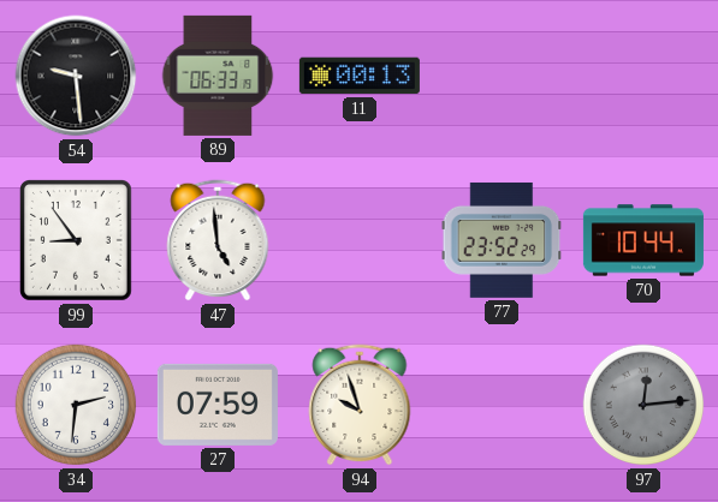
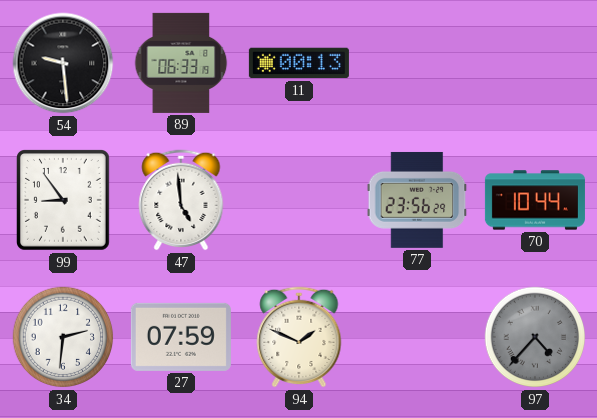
77: 23:52 -> 23:56 (417, 200)
94: 9:57 -> 1:49 (299, 337)
97: 12:14 -> 4:37 (535, 337)
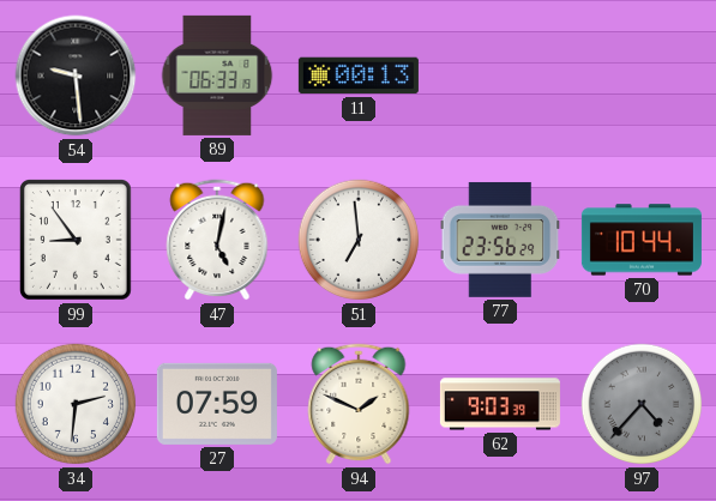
47: 4:59 -> 5:02 (217, 240)
51: none -> 6:59 (359, 240)
62: none -> 9:03 (500, 404)
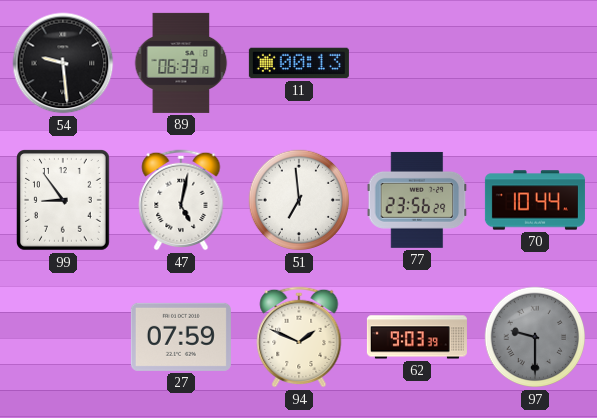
34: 2:31 -> none (76, 404)
97: 4:37 -> 9:30 (535, 337)
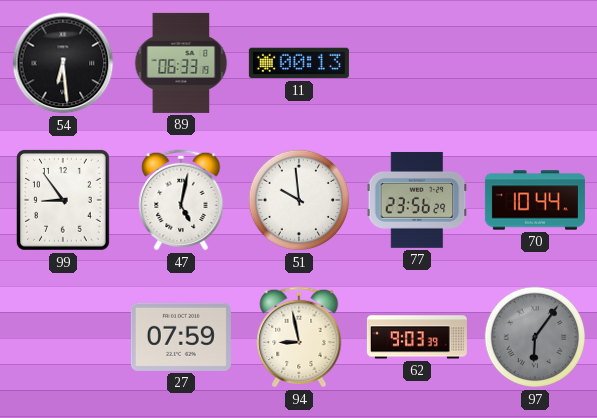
54: 9:29 -> 6:29 (63, 63)
51: 6:59 -> 9:59 (299, 200)
94: 1:49 -> 8:58 (299, 337)
97: 9:30 -> 6:06 (535, 337)
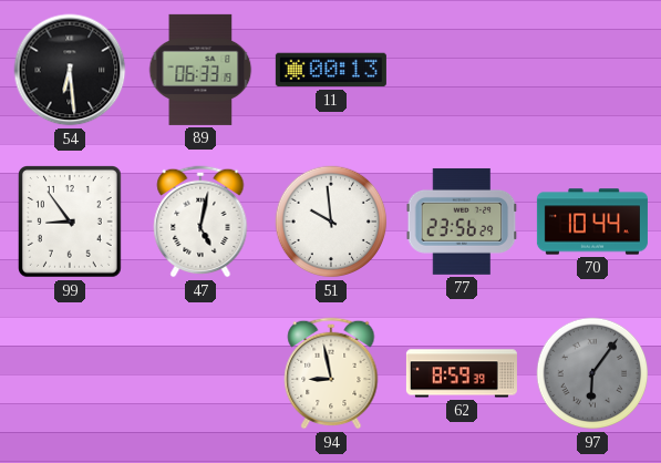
27: 07:59 -> none (181, 337)
62: 9:03 -> 8:59 (462, 373)
